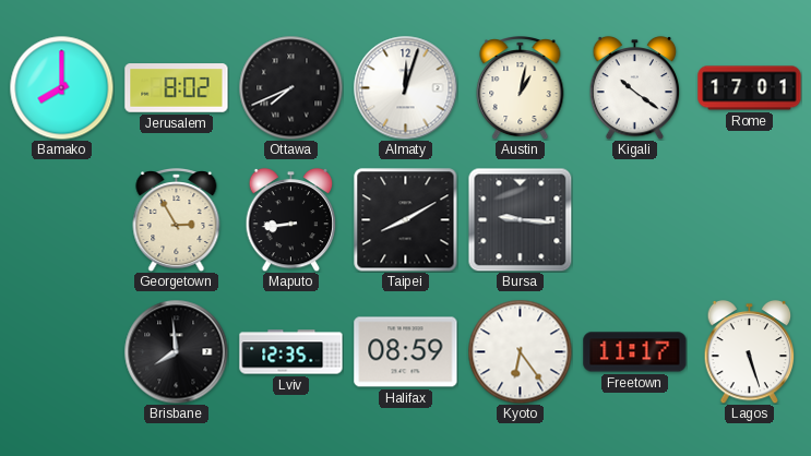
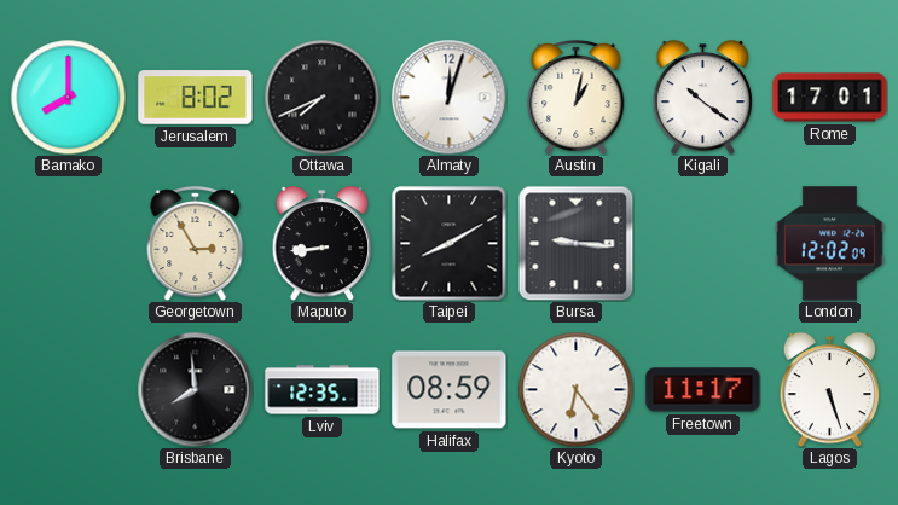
London: none -> 12:02 (829, 244)
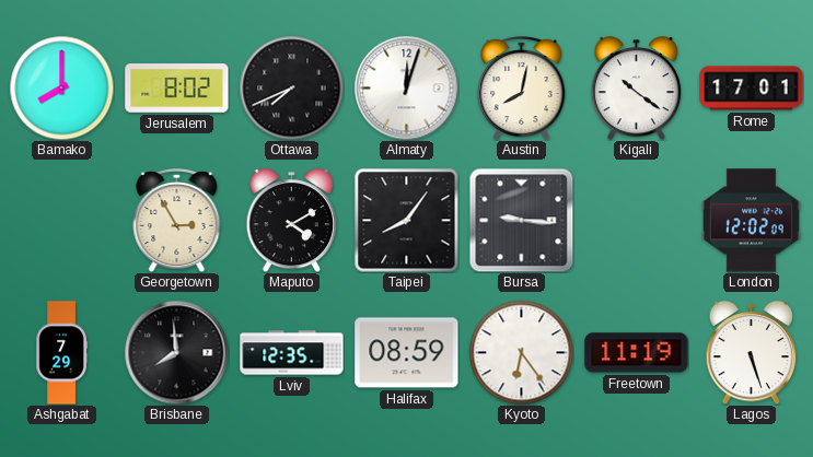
Austin: 1:02 -> 8:02 (522, 89)
Maputo: 8:44 -> 4:10 (292, 220)
Taipei: 8:10 -> 8:06 (406, 220)
Ashgabat: none -> 7:29 (61, 353)
Freetown: 11:17 -> 11:19 (637, 353)
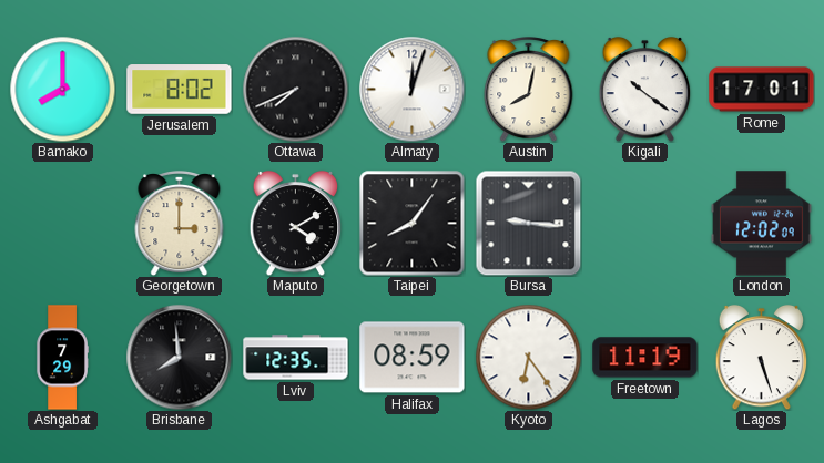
Georgetown: 2:55 -> 3:00 (180, 224)
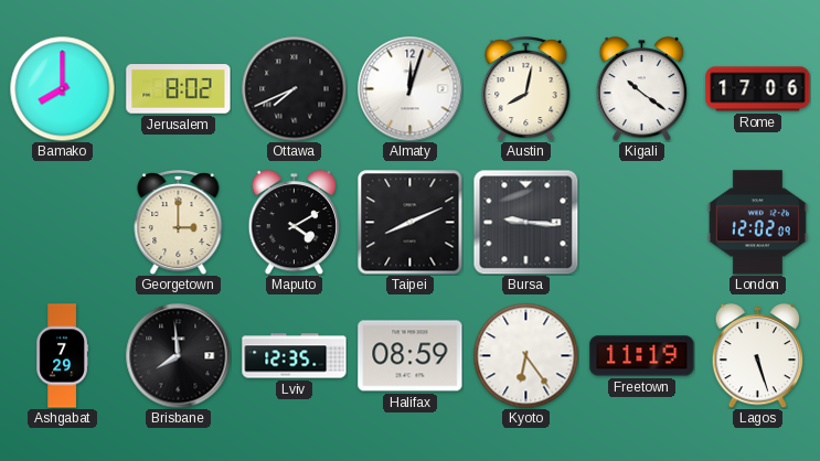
Rome: 17:01 -> 17:06 (758, 89)
Taipei: 8:06 -> 8:11 (409, 222)
